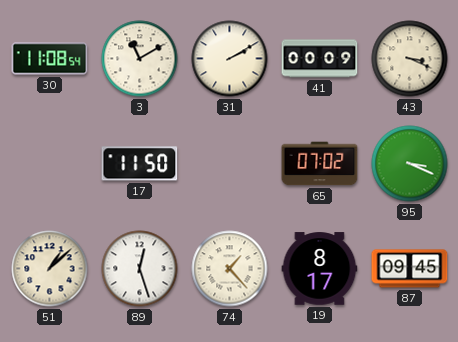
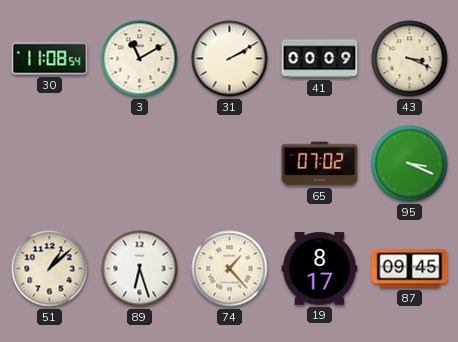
17: 11:50 -> none (140, 164)
89: 12:27 -> 6:27 (140, 269)
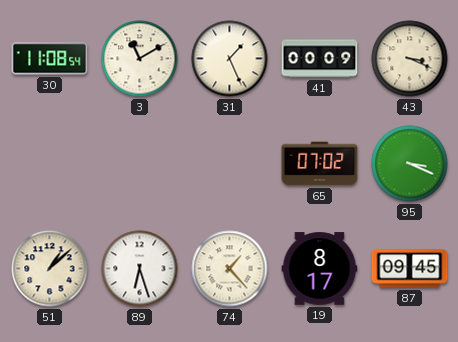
31: 2:10 -> 1:26 (230, 59)
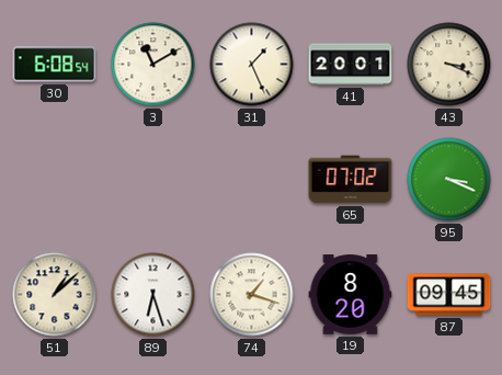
30: 11:08 -> 6:08 (55, 65)
41: 00:09 -> 20:01 (351, 65)
74: 1:23 -> 1:18 (252, 295)
19: 8:17 -> 8:20 (351, 295)
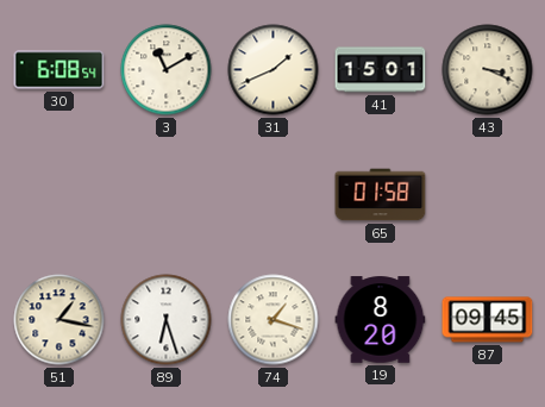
31: 1:26 -> 1:41 (274, 70)
41: 20:01 -> 15:01 (381, 70)
65: 07:02 -> 01:58 (381, 195)
95: 3:19 -> none (449, 180)
51: 1:08 -> 1:17 (59, 320)
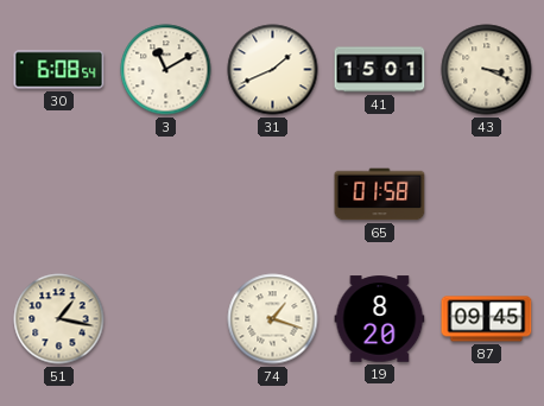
89: 6:27 -> none (167, 320)
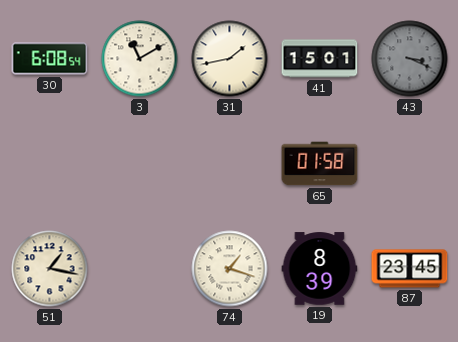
31: 1:41 -> 1:43 (230, 59)
43 dial: cream -> grey (410, 59)
19: 8:20 -> 8:39 (320, 269)
87: 09:45 -> 23:45 (410, 269)
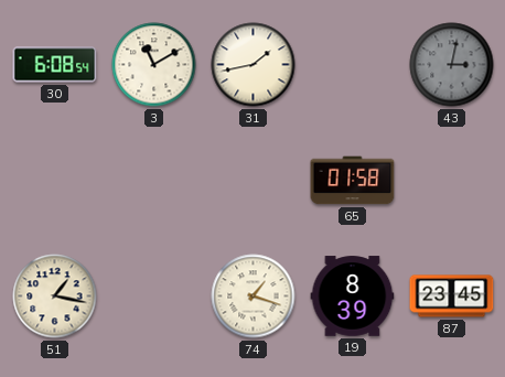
41: 15:01 -> none (320, 59)
43: 3:19 -> 3:02 (452, 65)
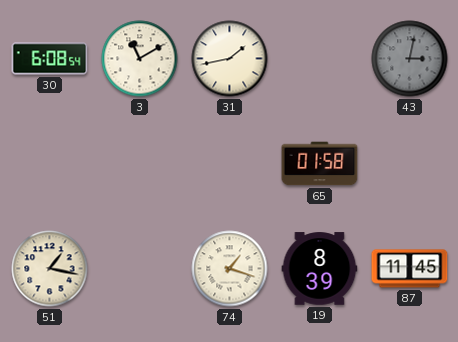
87: 23:45 -> 11:45 (410, 269)
